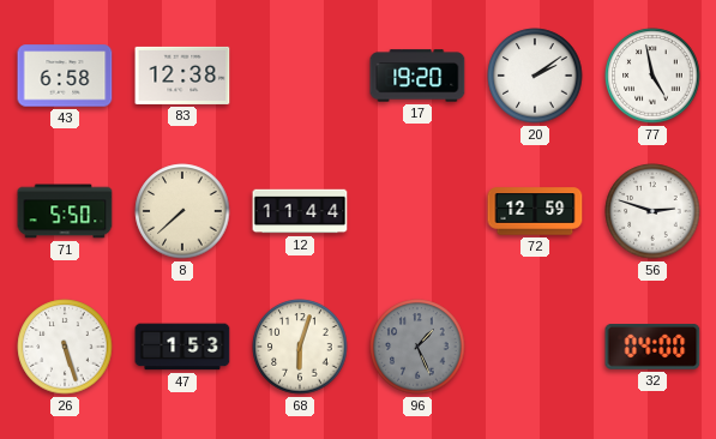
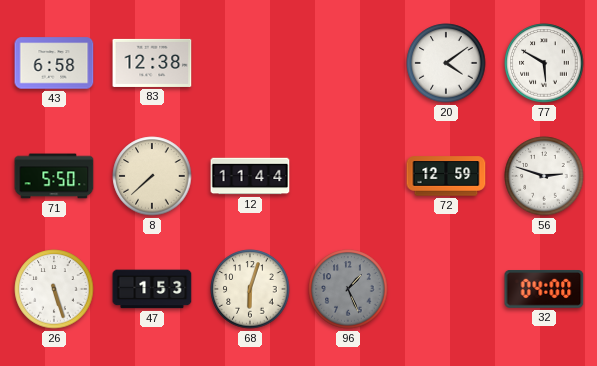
17: 19:20 -> none (417, 76)
20: 2:09 -> 4:09 (446, 63)
77: 4:58 -> 5:50 (544, 63)
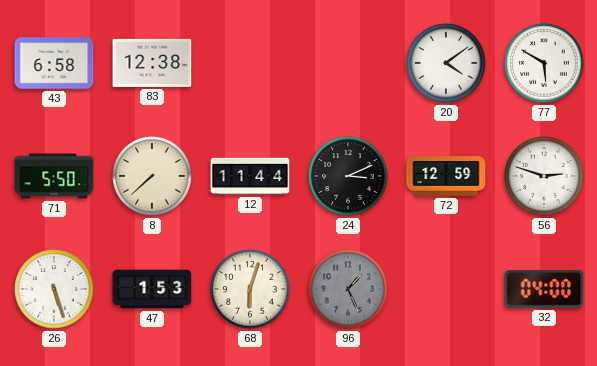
24: none -> 3:11 (348, 176)
